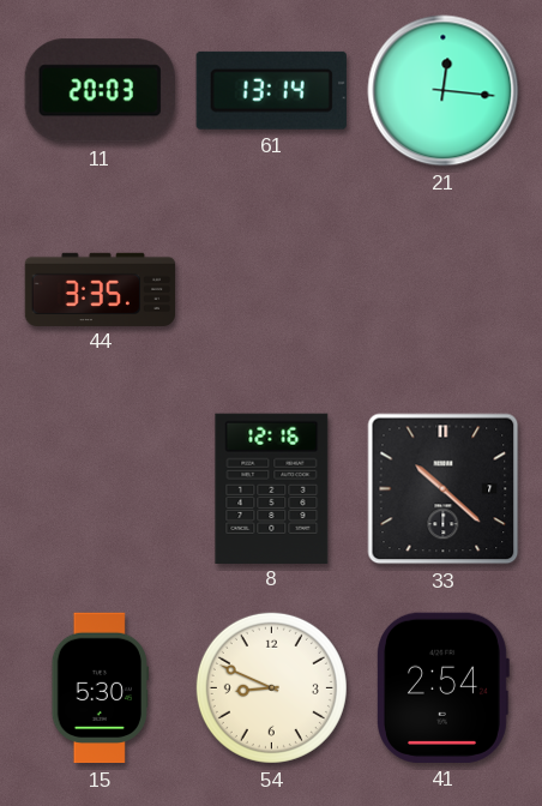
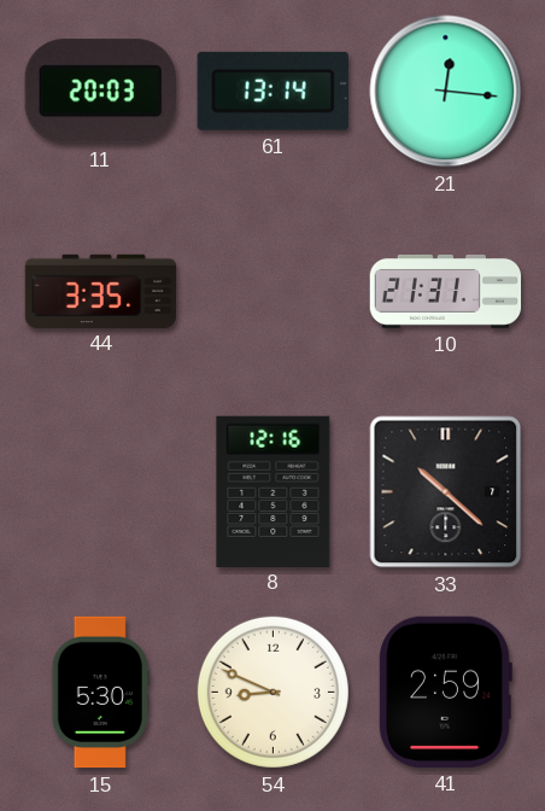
10: none -> 21:31 (446, 291)
41: 2:54 -> 2:59 (446, 692)
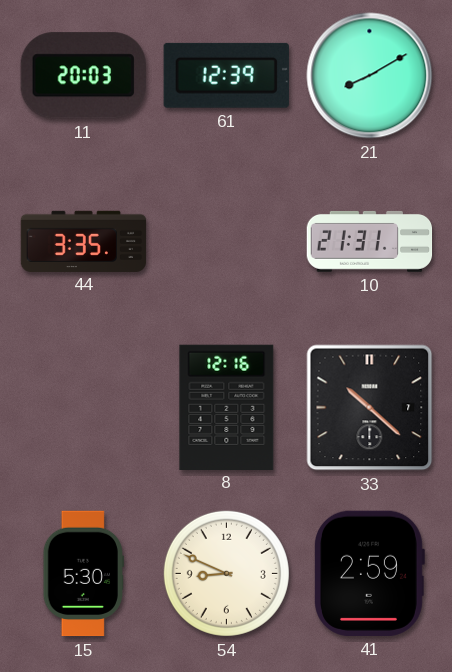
61: 13:14 -> 12:39 (226, 75)
21: 12:16 -> 8:10 (370, 76)
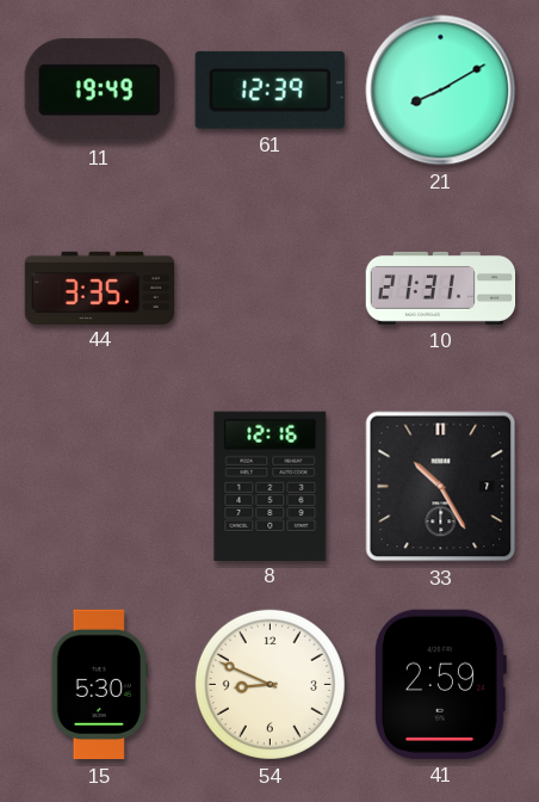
11: 20:03 -> 19:49 (99, 91)
33: 10:22 -> 10:25 (441, 487)
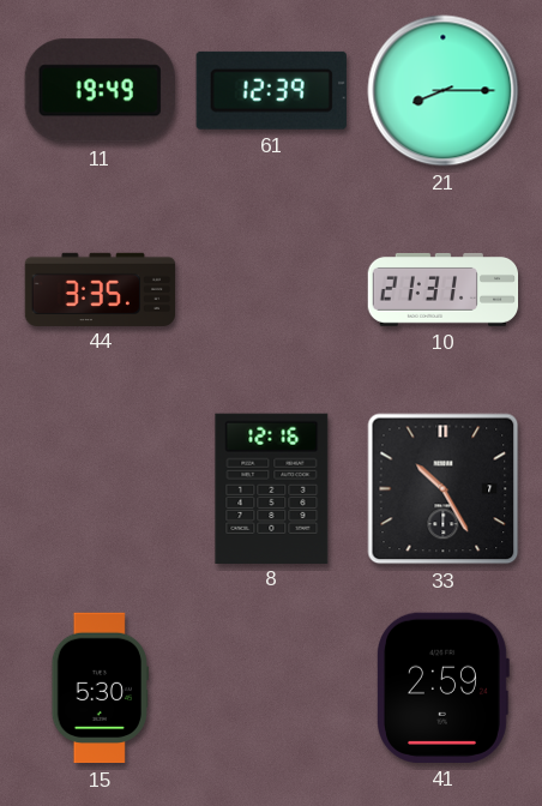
21: 8:10 -> 8:15 (444, 91)
54: 8:49 -> none (269, 684)
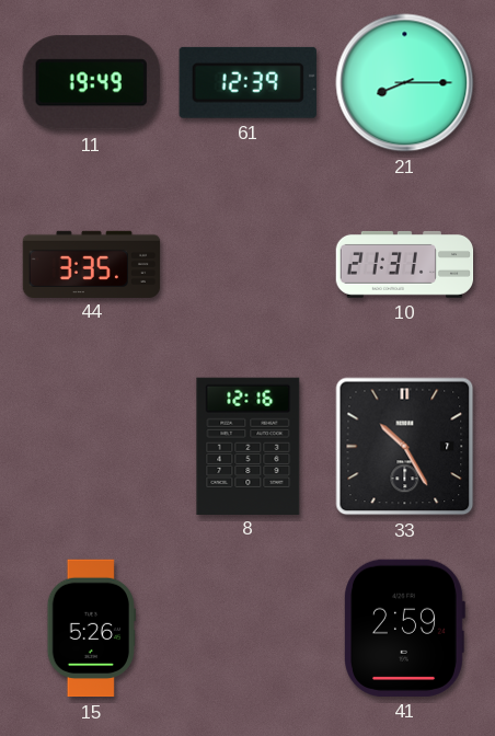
15: 5:30 -> 5:26 (91, 629)
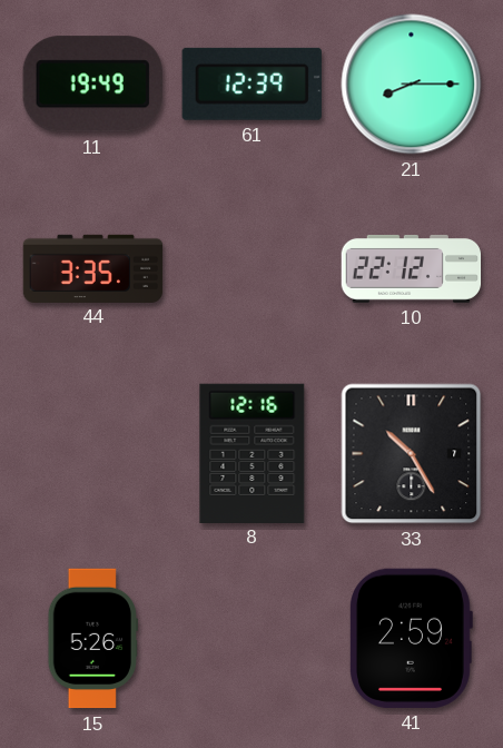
10: 21:31 -> 22:12 (412, 268)
